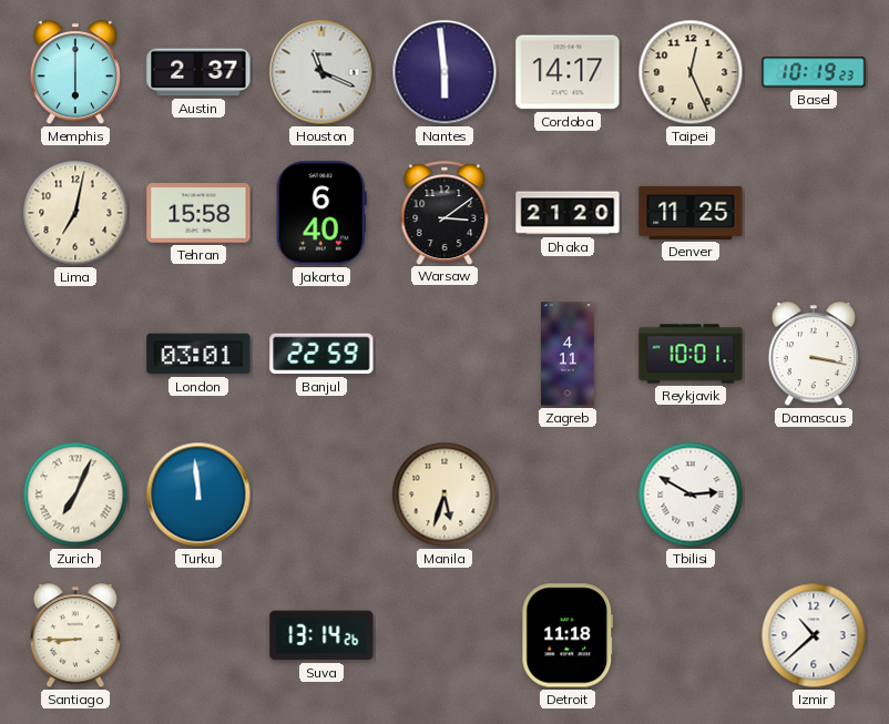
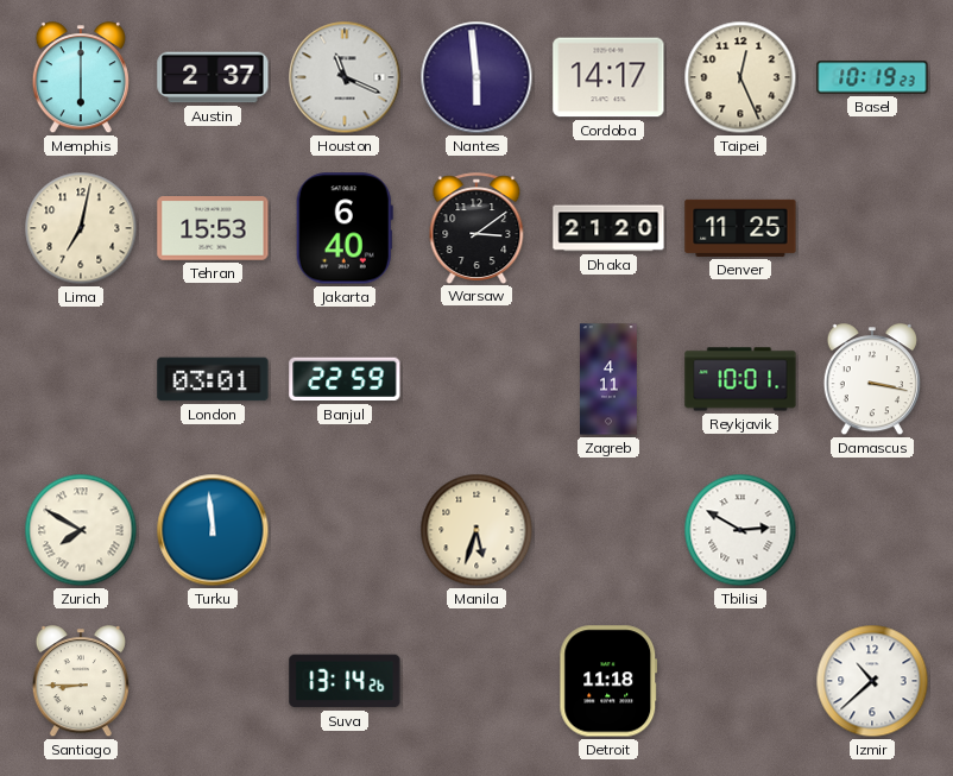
Tehran: 15:58 -> 15:53 (213, 228)
Zurich: 7:04 -> 7:50 (81, 530)
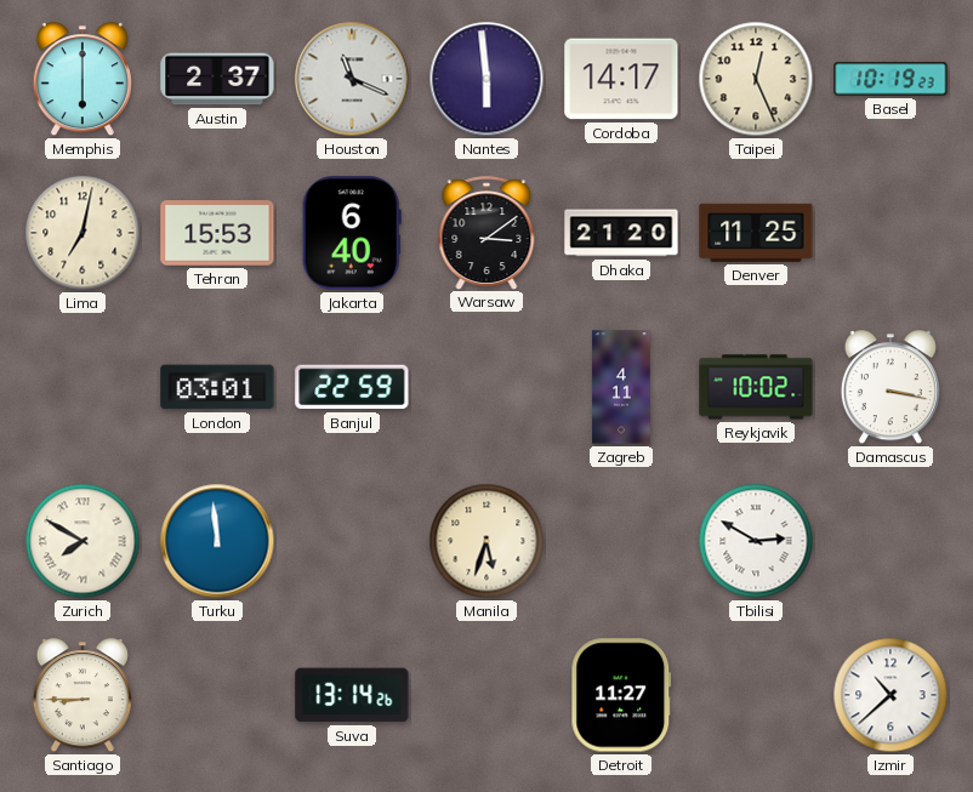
Reykjavik: 10:01 -> 10:02 (756, 387)
Detroit: 11:18 -> 11:27 (621, 695)
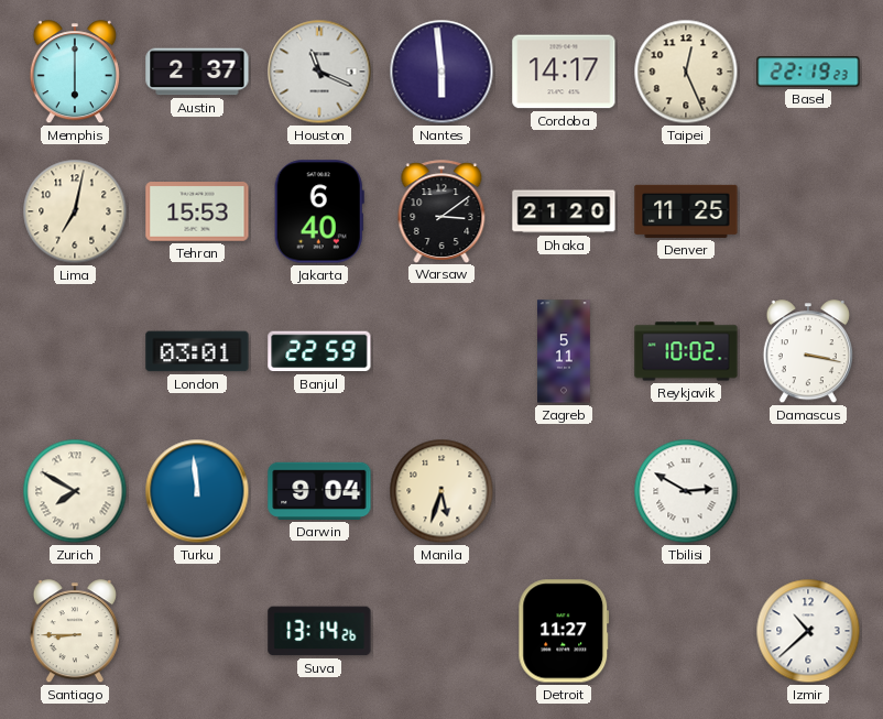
Basel: 10:19 -> 22:19 (808, 72)
Zagreb: 4:11 -> 5:11 (564, 351)
Darwin: none -> 9:04 (319, 491)
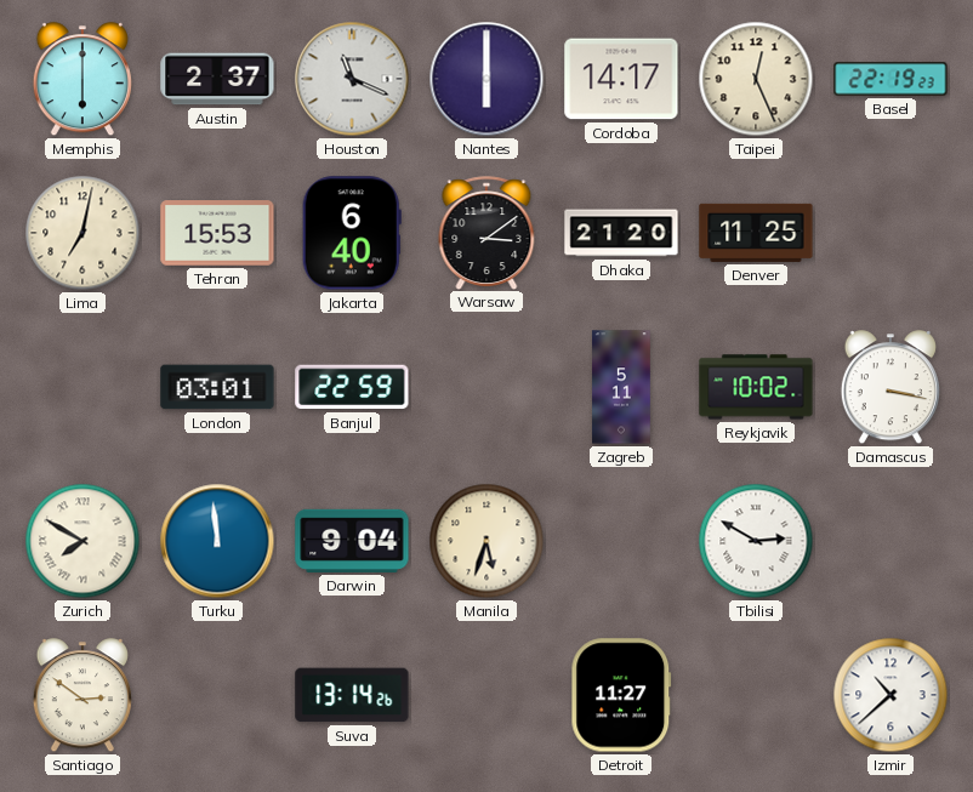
Nantes: 5:59 -> 6:00 (486, 79)
Santiago: 8:45 -> 2:51 (82, 696)
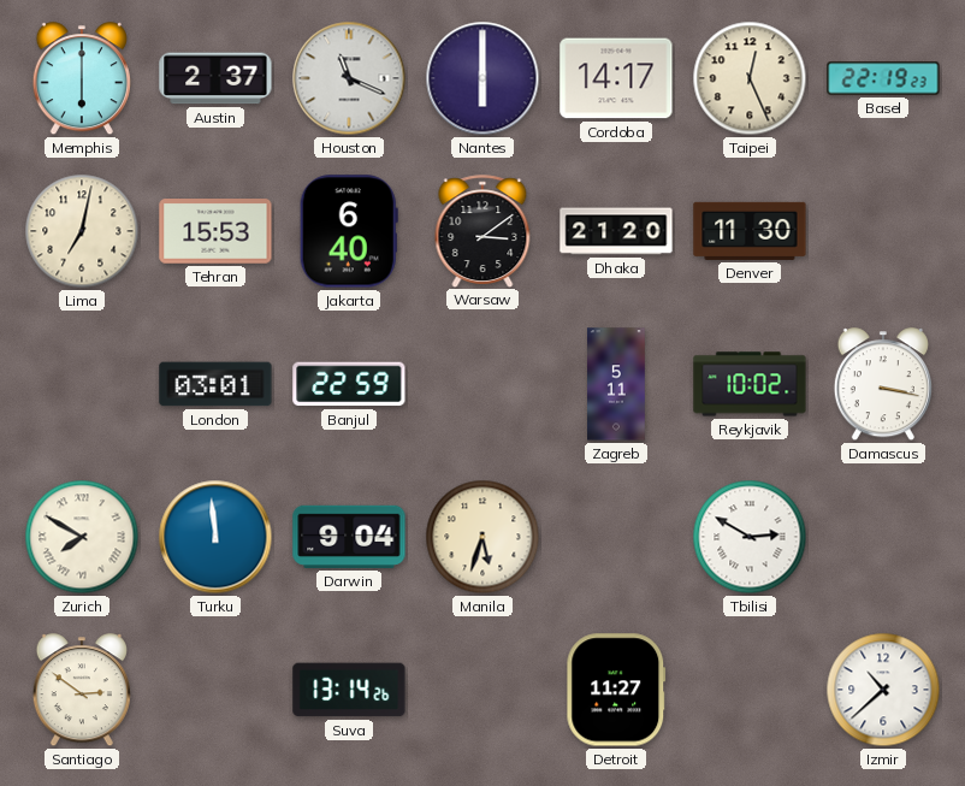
Denver: 11:25 -> 11:30 (750, 231)
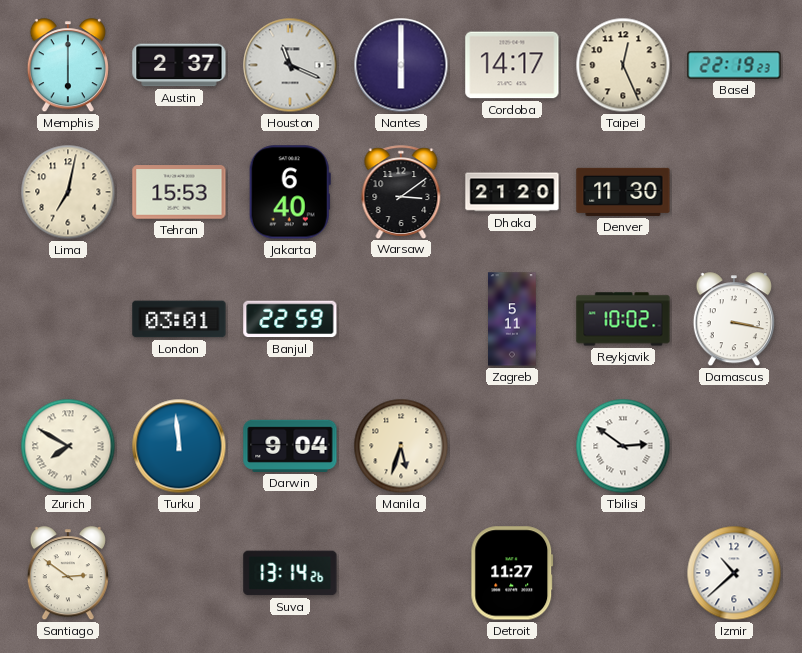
Tbilisi: 2:50 -> 2:51 (623, 446)
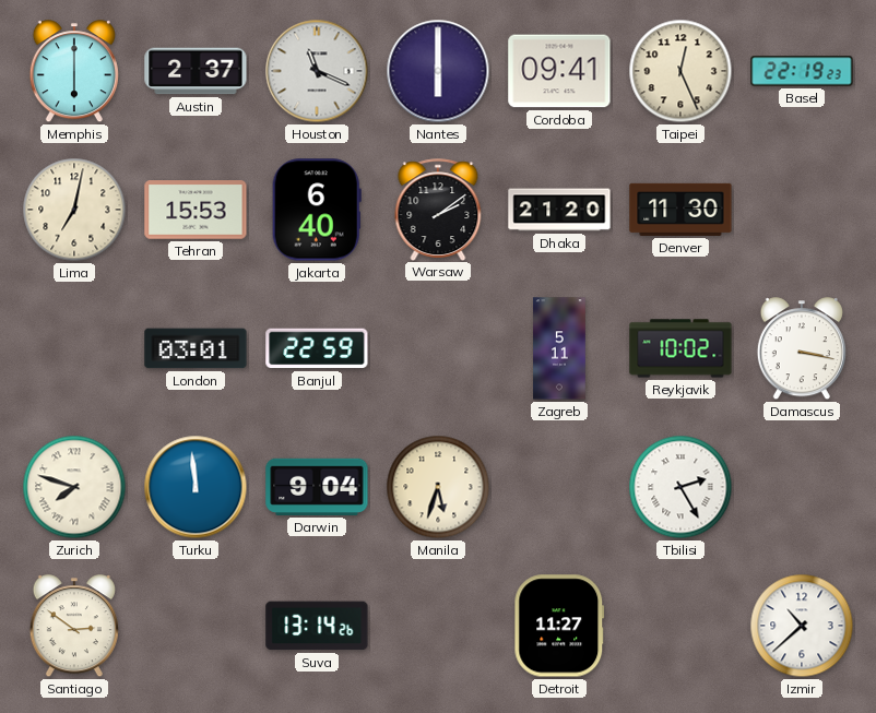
Cordoba: 14:17 -> 09:41 (559, 71)
Warsaw: 3:09 -> 2:09 (438, 210)
Zurich: 7:50 -> 7:48 (74, 487)
Tbilisi: 2:51 -> 2:25 (680, 487)
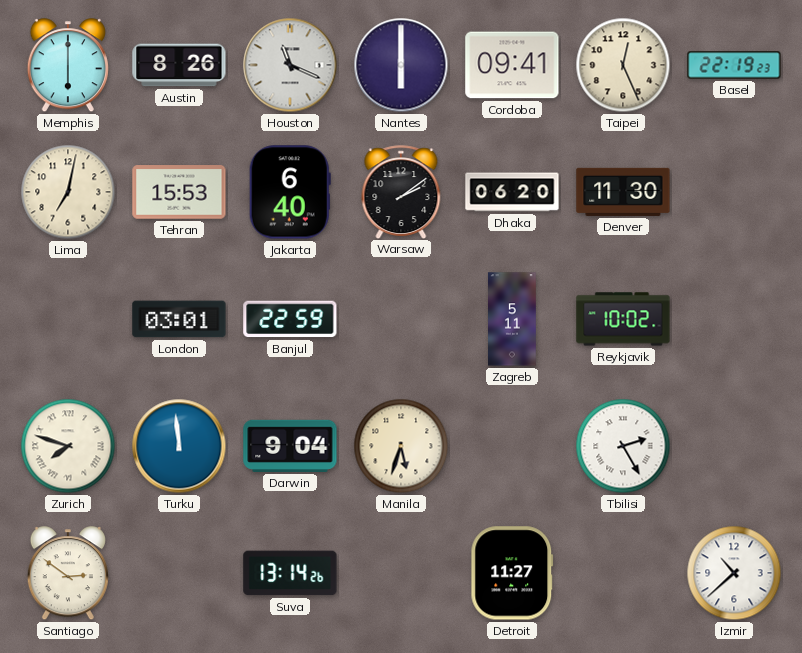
Austin: 2:37 -> 8:26 (179, 65)
Dhaka: 21:20 -> 06:20 (512, 192)
Damascus: 3:17 -> none (802, 349)
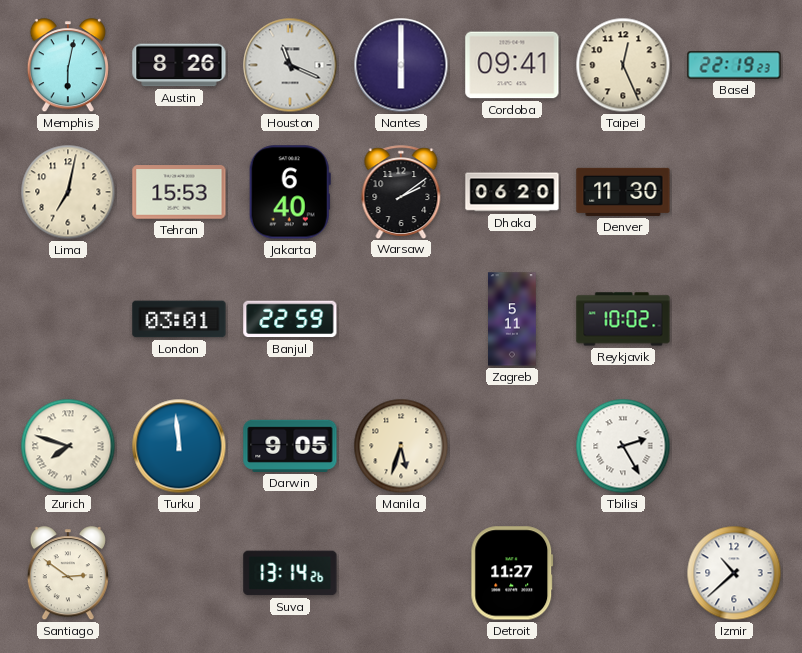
Memphis: 6:00 -> 6:02 (68, 66)
Darwin: 9:04 -> 9:05 (290, 446)
